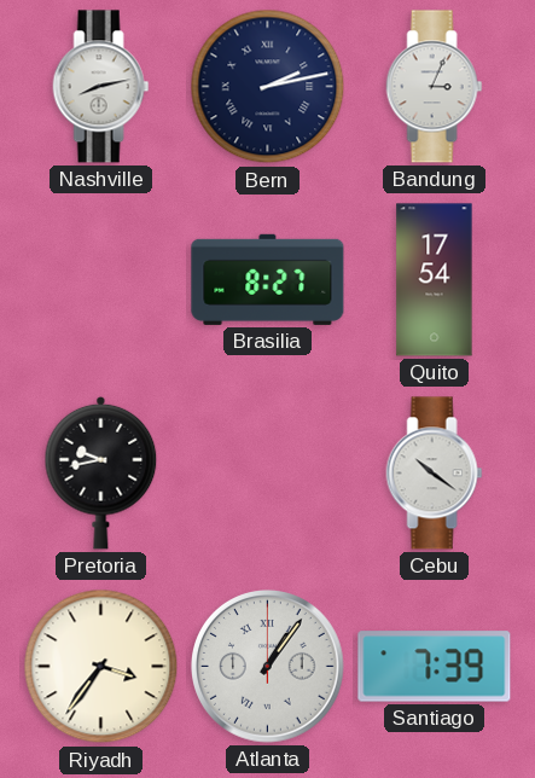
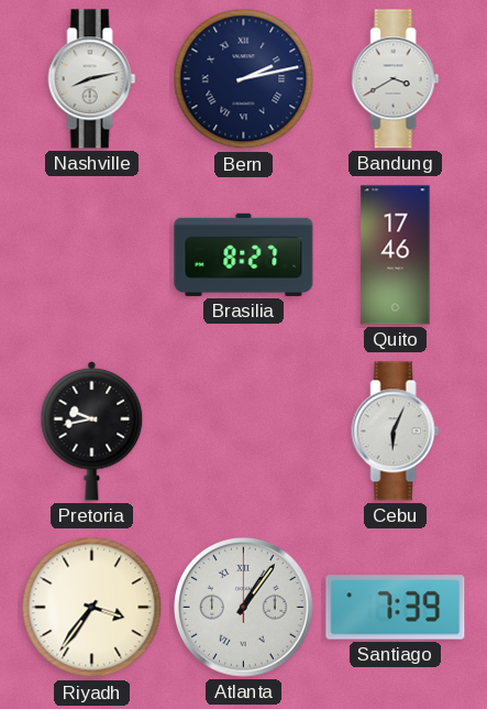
Bandung: 3:04 -> 3:40 (396, 79)
Quito: 17:54 -> 17:46 (396, 255)
Cebu: 10:21 -> 6:04 (396, 432)
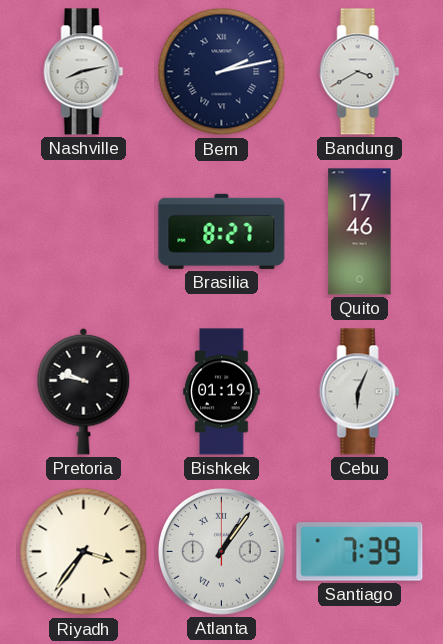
Pretoria: 9:43 -> 9:47 (84, 391)
Bishkek: none -> 01:19 (222, 392)
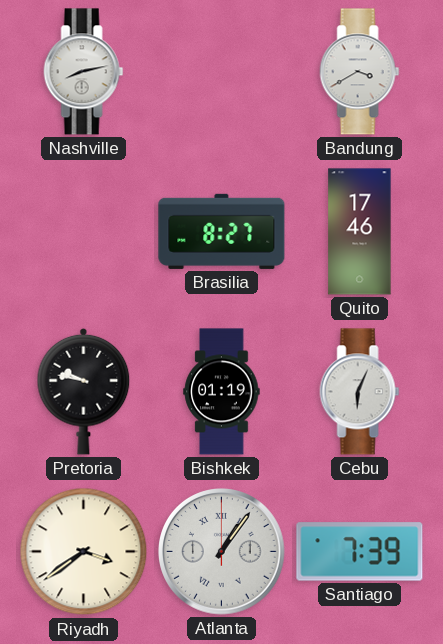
Bern: 2:13 -> none (222, 72)
Riyadh: 3:36 -> 3:39 (84, 552)
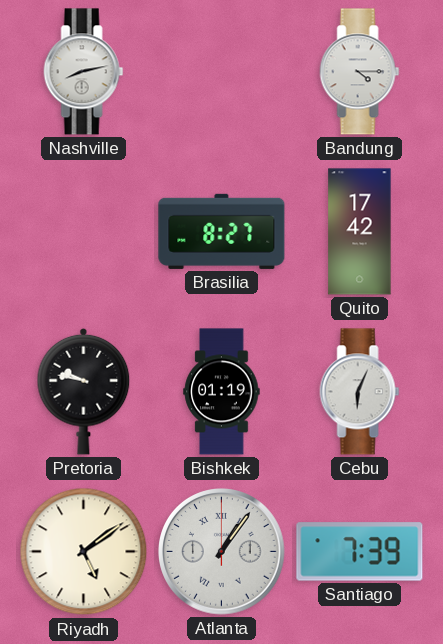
Bandung: 3:40 -> 4:15 (360, 72)
Quito: 17:46 -> 17:42 (360, 232)
Riyadh: 3:39 -> 5:09 (84, 552)
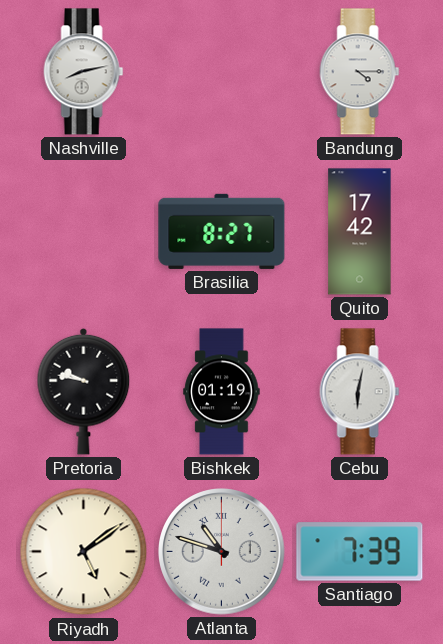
Cebu: 6:04 -> 6:02 (360, 392)
Atlanta: 1:06 -> 10:48 (222, 552)
